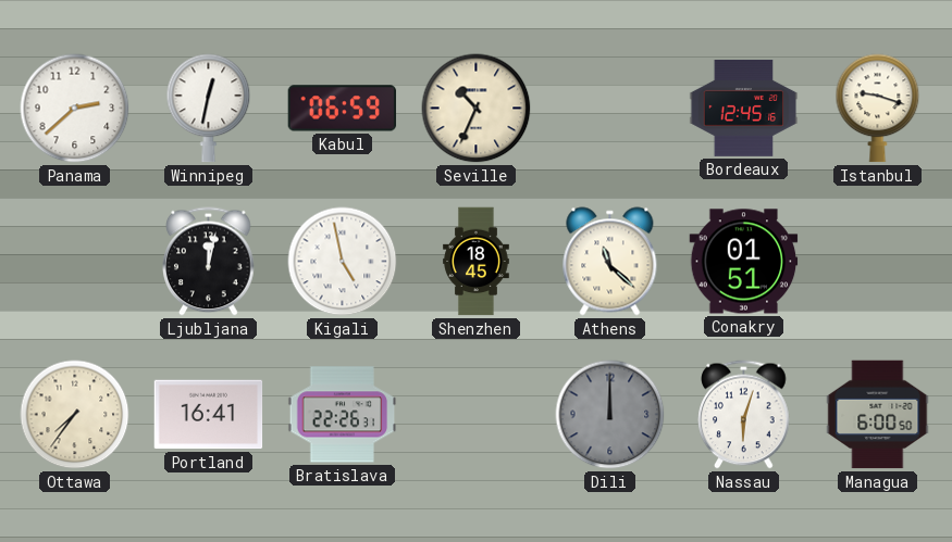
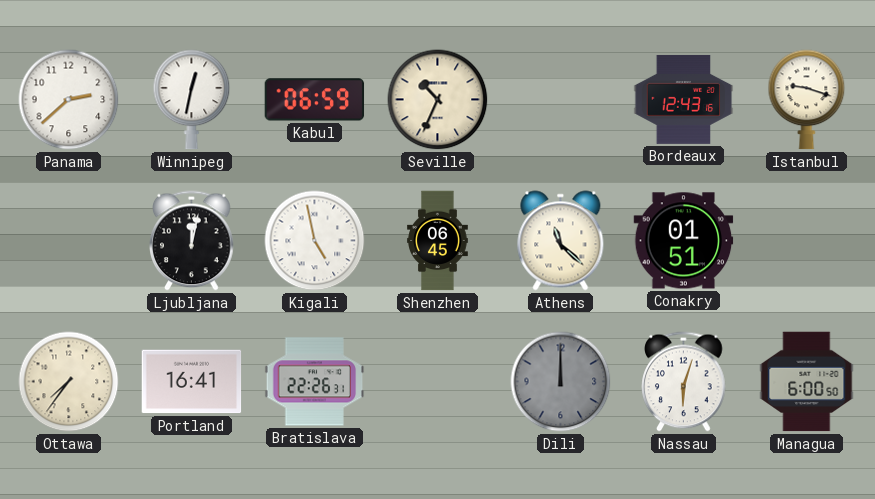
Bordeaux: 12:45 -> 12:43 (684, 99)
Shenzhen: 18:45 -> 06:45 (438, 241)
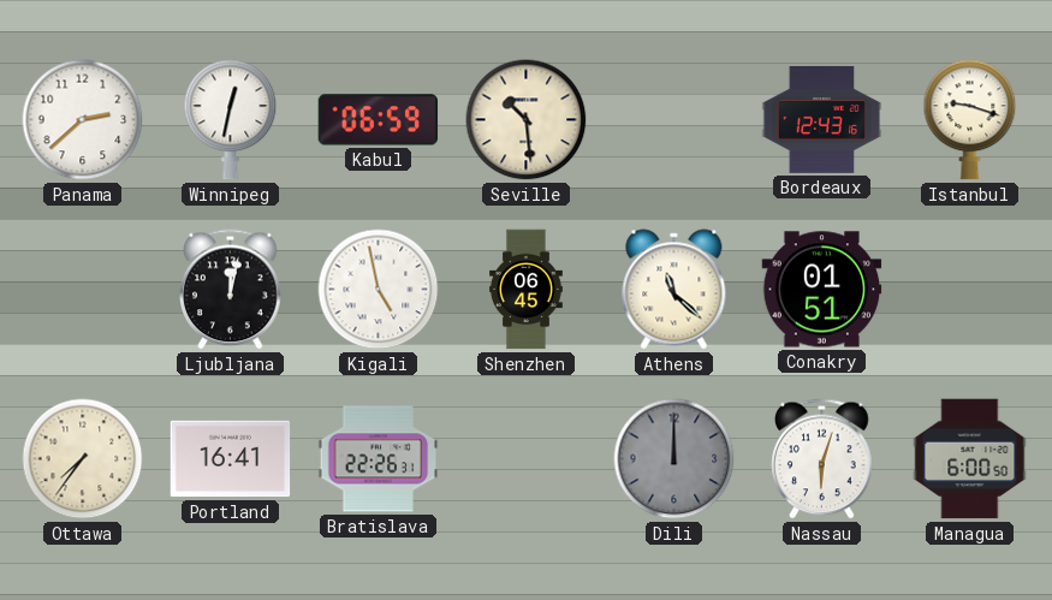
Seville: 10:34 -> 10:29 (527, 120)
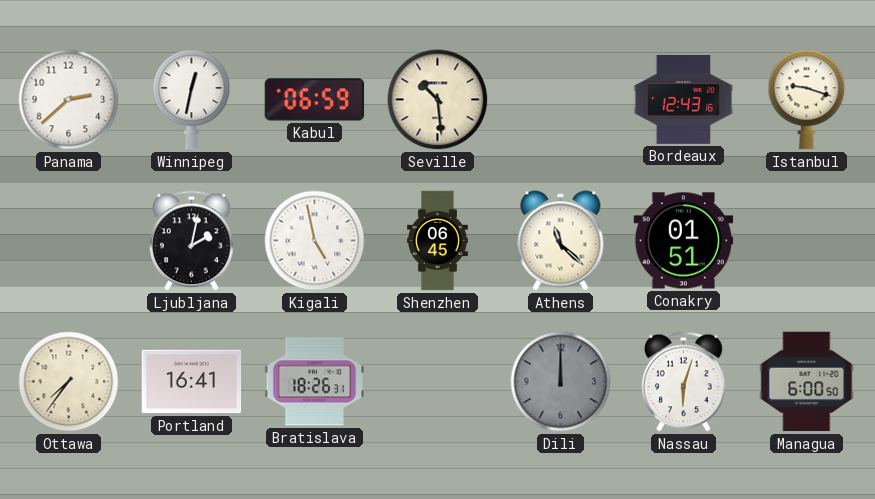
Ljubljana: 12:02 -> 2:02 (192, 241)
Bratislava: 22:26 -> 18:26 (315, 382)
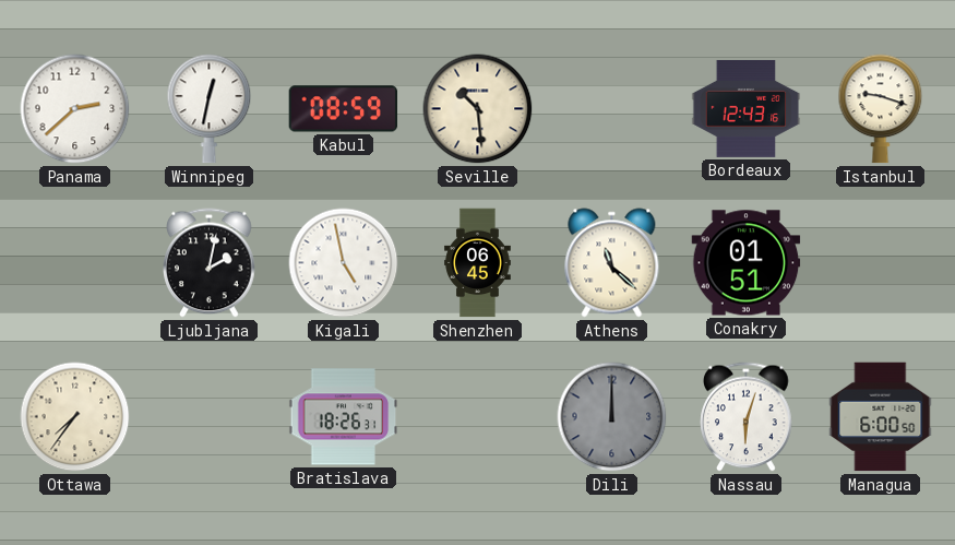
Kabul: 06:59 -> 08:59 (344, 109)
Portland: 16:41 -> none (192, 382)
